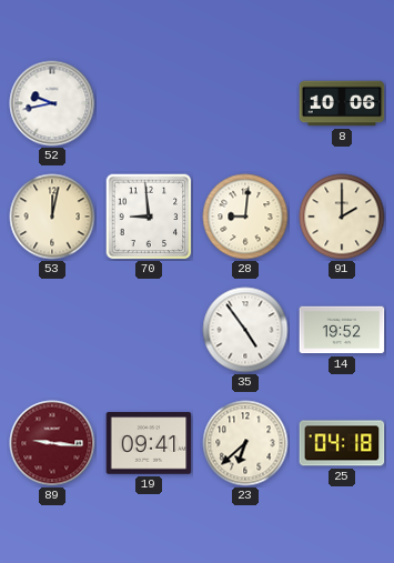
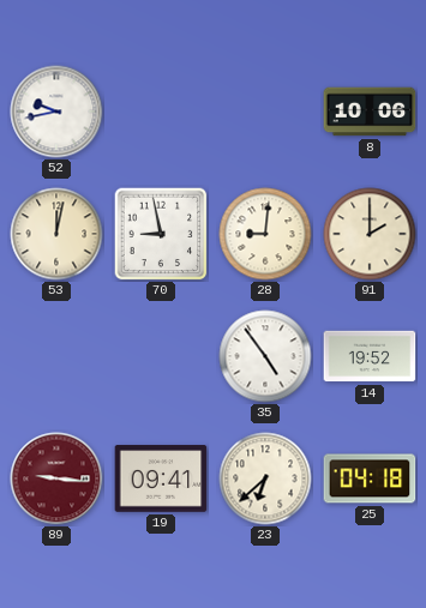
70: 8:59 -> 8:58 (161, 234)
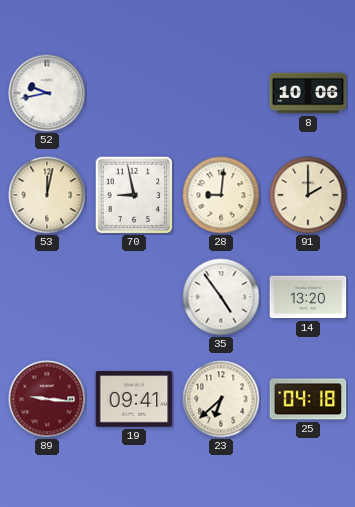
14: 19:52 -> 13:20 (308, 297)
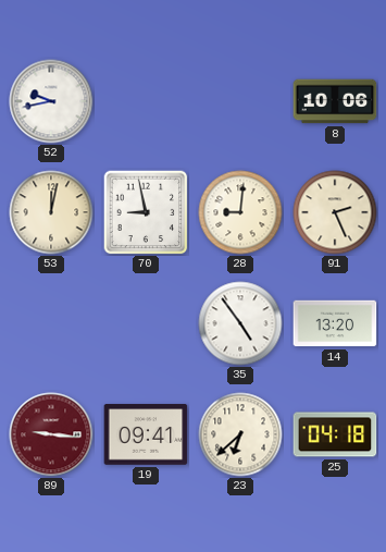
91: 2:00 -> 2:26 (335, 212)
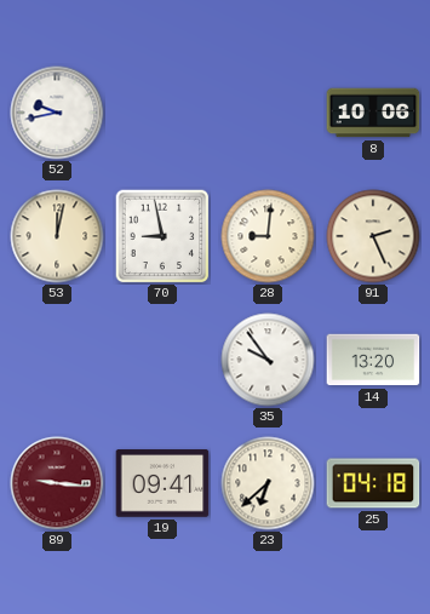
35: 4:54 -> 9:54 (268, 360)
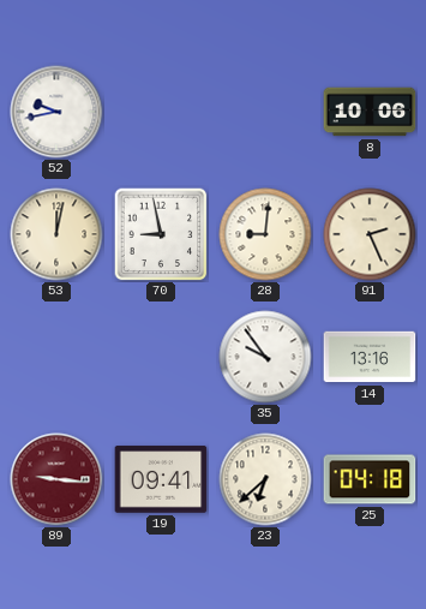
14: 13:20 -> 13:16 (370, 357)
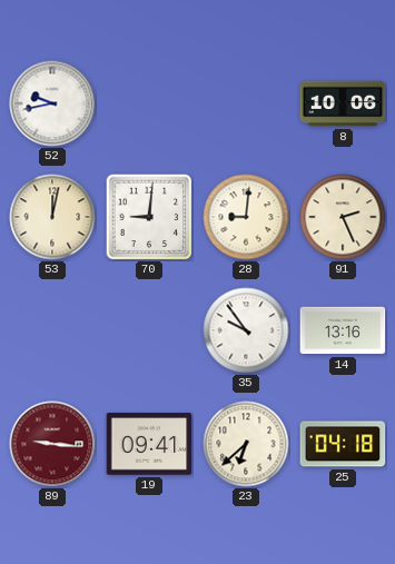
70: 8:58 -> 9:01 (149, 217)
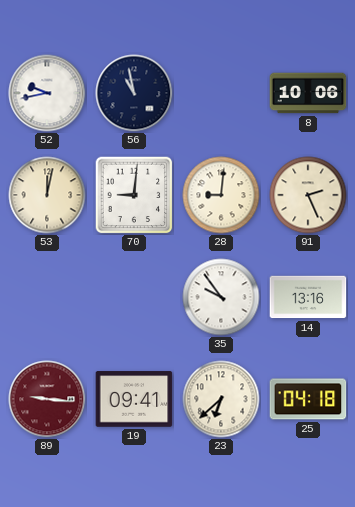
56: none -> 10:58 (134, 93)
